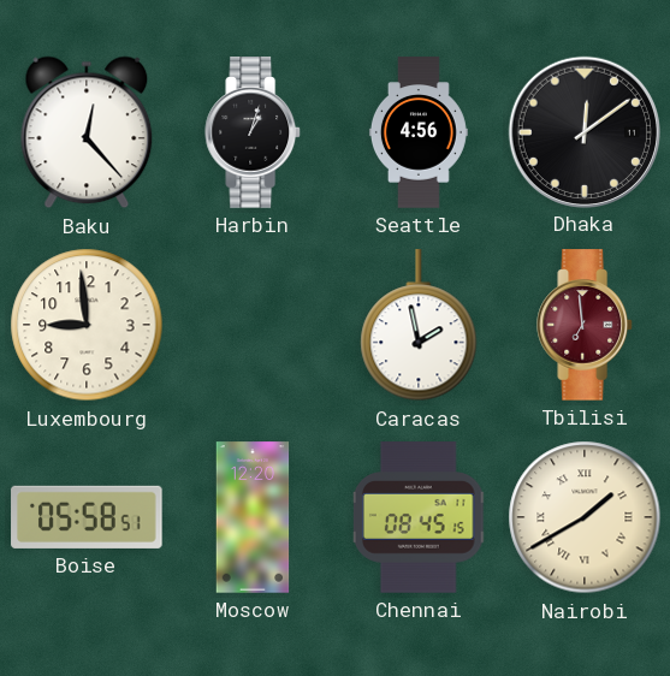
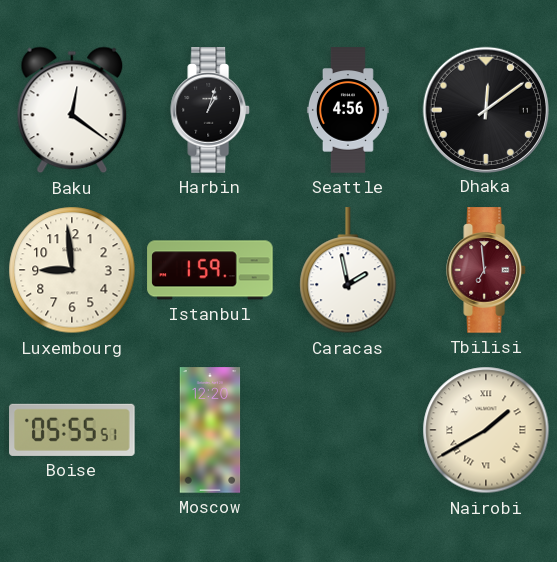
Baku: 12:23 -> 12:21 (72, 110)
Istanbul: none -> 1:59 (210, 270)
Boise: 05:58 -> 05:55 (72, 430)
Chennai: 08:45 -> none (419, 517)
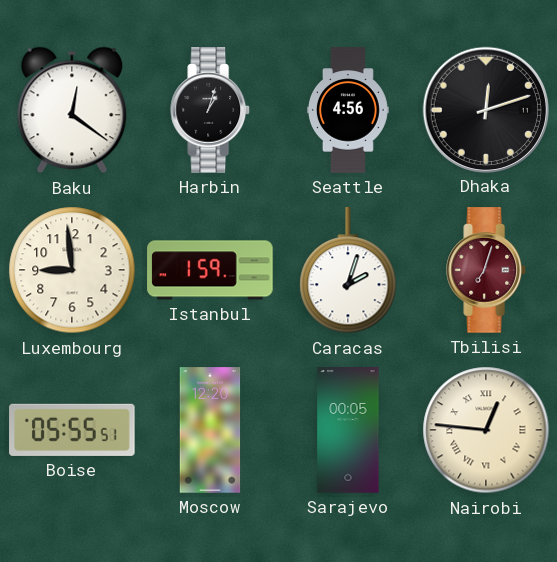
Dhaka: 12:09 -> 12:12 (485, 109)
Caracas: 1:58 -> 2:03 (348, 271)
Tbilisi: 6:59 -> 7:03 (487, 270)
Sarajevo: none -> 00:05 (348, 430)
Nairobi: 1:40 -> 12:46 (486, 430)
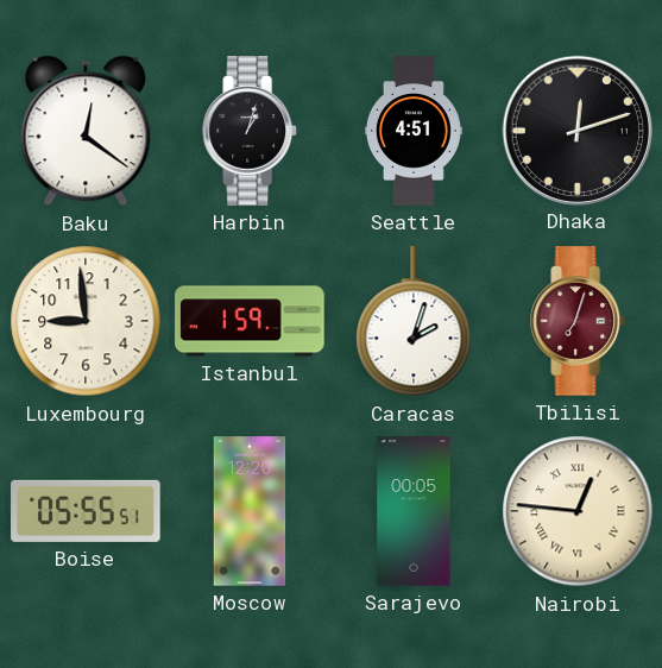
Seattle: 4:56 -> 4:51 (414, 131)
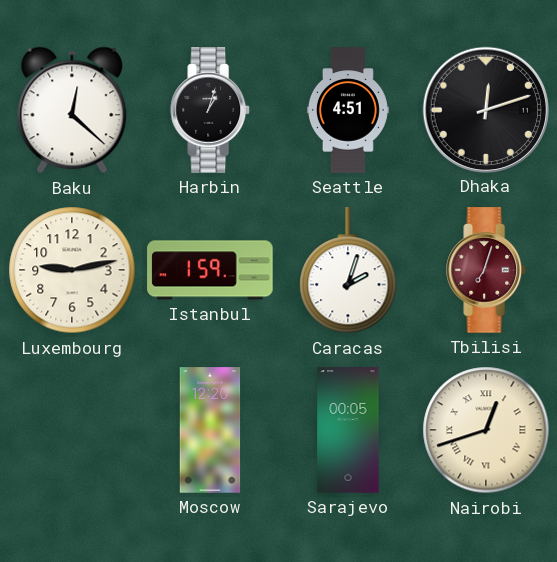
Baku: 12:21 -> 12:22 (72, 110)
Luxembourg: 8:59 -> 9:13 (72, 270)
Boise: 05:55 -> none (86, 511)
Nairobi: 12:46 -> 12:42 (486, 430)
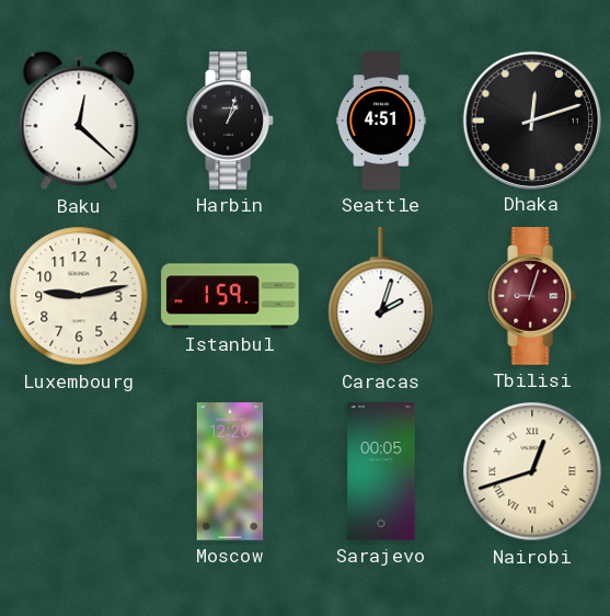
Tbilisi: 7:03 -> 9:03 (533, 296)
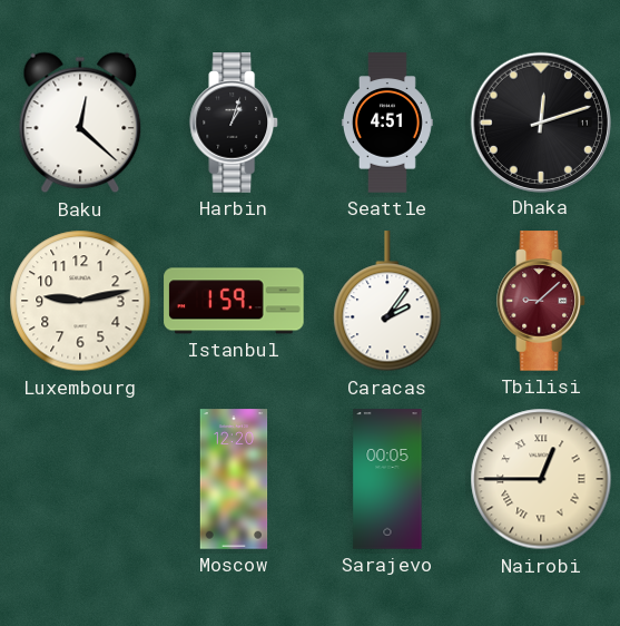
Caracas: 2:03 -> 2:06 (387, 302)
Tbilisi: 9:03 -> 9:08 (542, 301)
Nairobi: 12:42 -> 12:45 (541, 479)
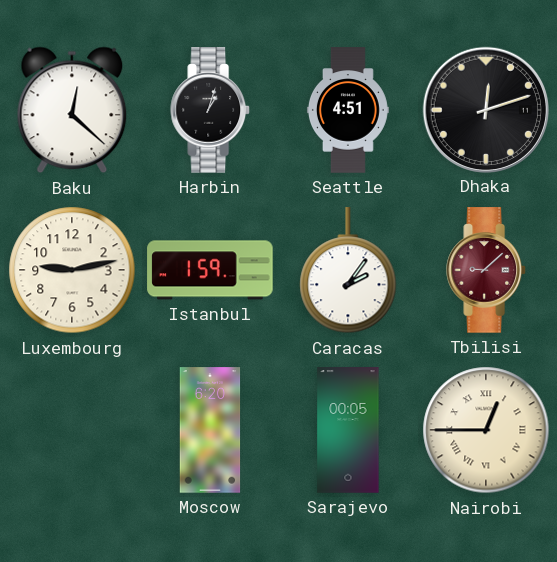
Moscow: 12:20 -> 6:20 (210, 430)
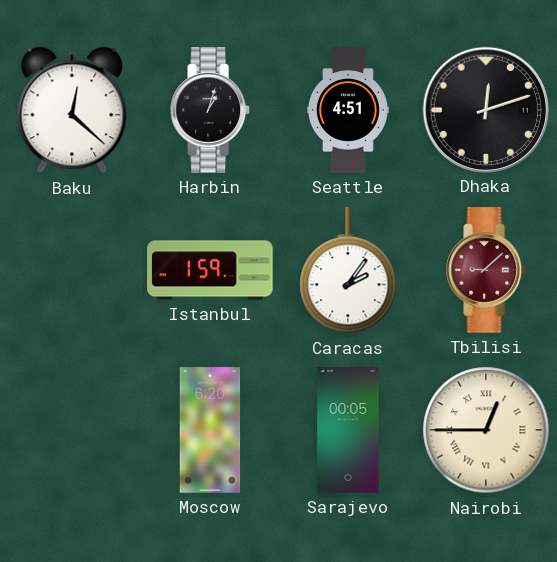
Luxembourg: 9:13 -> none (72, 270)
